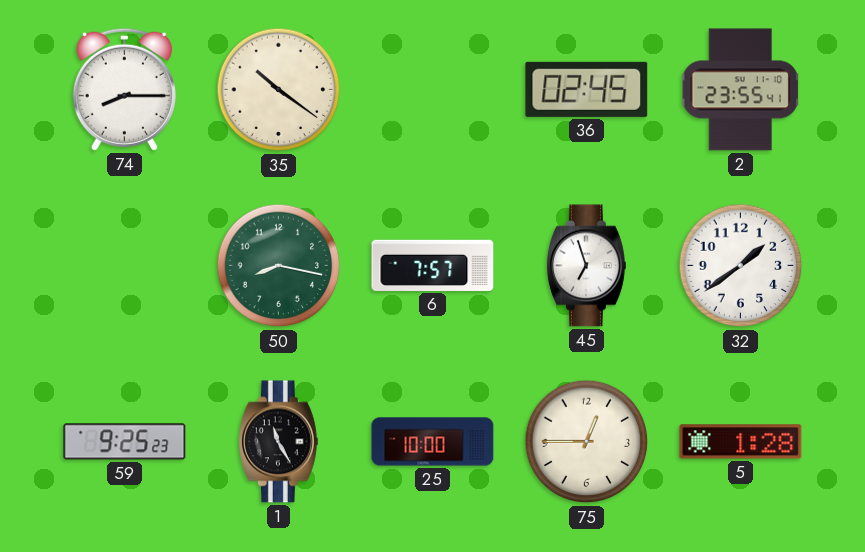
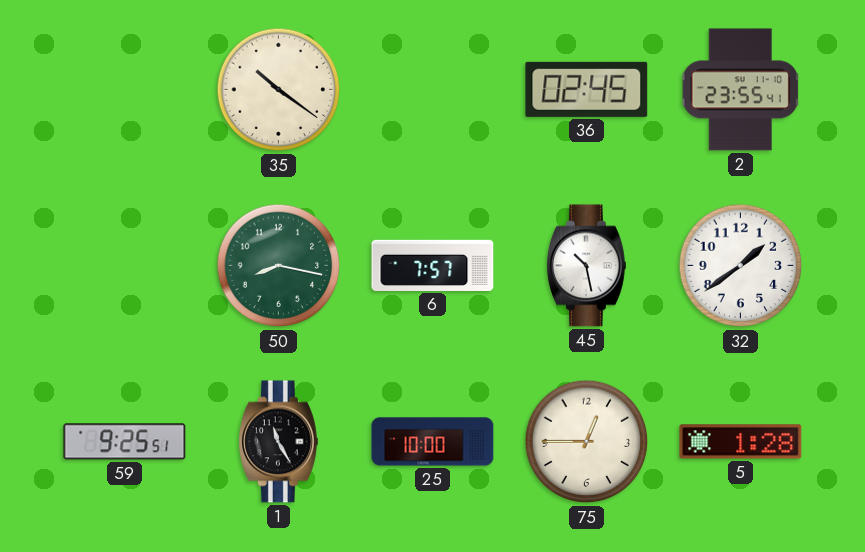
74: 8:15 -> none (124, 89)
45: 6:57 -> 10:28 (586, 266)
59: 9:25:23 -> 9:25:51 (125, 442)
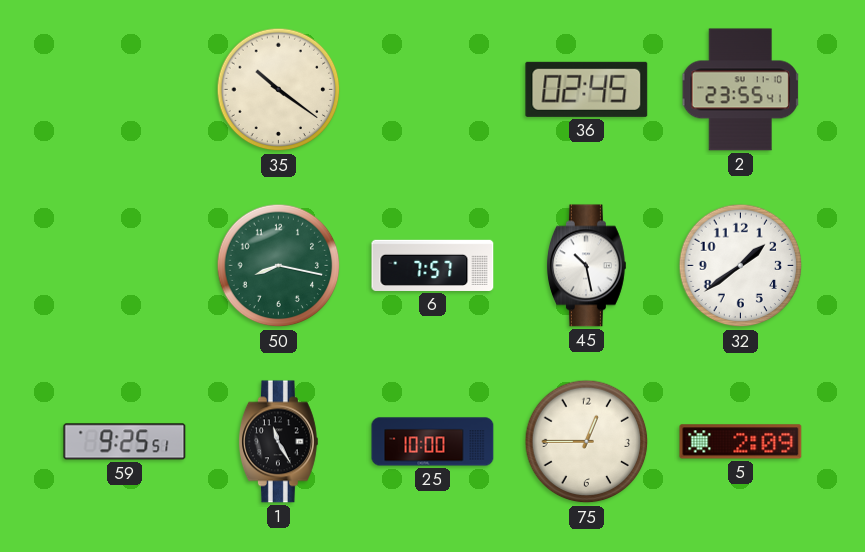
5: 1:28 -> 2:09 (741, 442)
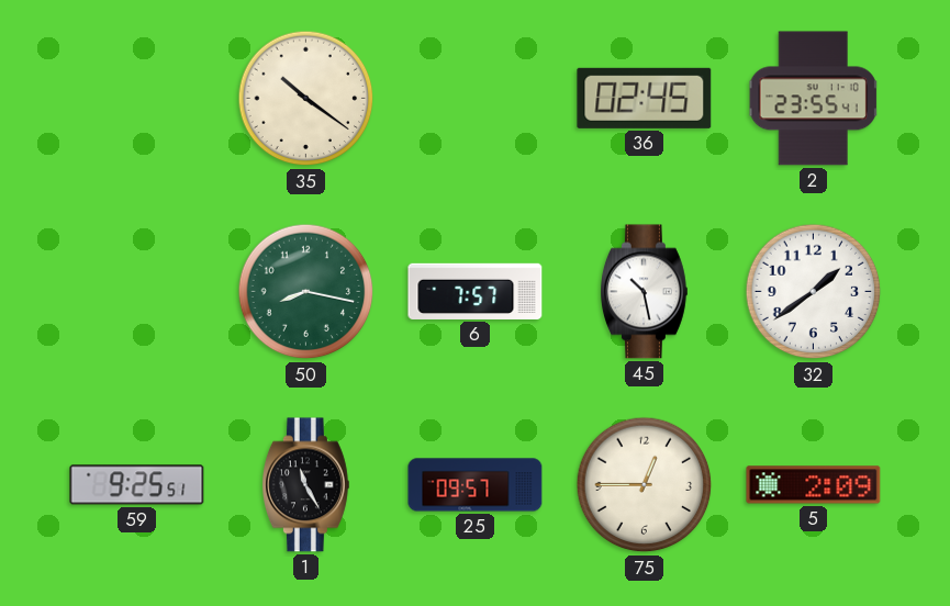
25: 10:00 -> 09:57 (476, 485)
